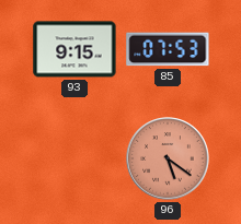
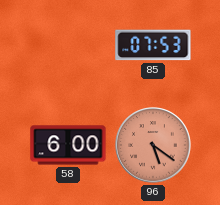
93: 9:15 -> none (74, 49)
58: none -> 6:00 (68, 145)
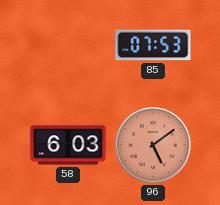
58: 6:00 -> 6:03 (68, 145)
96: 5:21 -> 5:09 (153, 145)
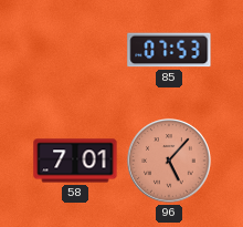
58: 6:03 -> 7:01 (75, 161)
96: 5:09 -> 5:07 (169, 161)
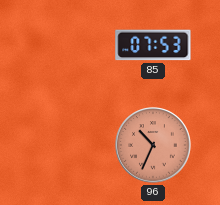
58: 7:01 -> none (75, 161)
96: 5:07 -> 10:34 (153, 145)
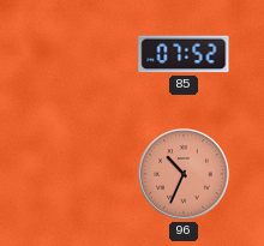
85: 07:53 -> 07:52 (184, 54)
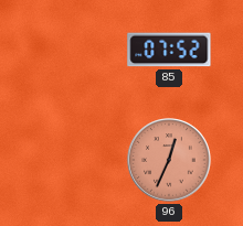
96: 10:34 -> 12:34 (169, 160)
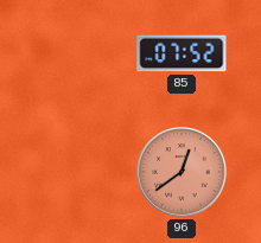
96: 12:34 -> 12:39 (182, 172)
